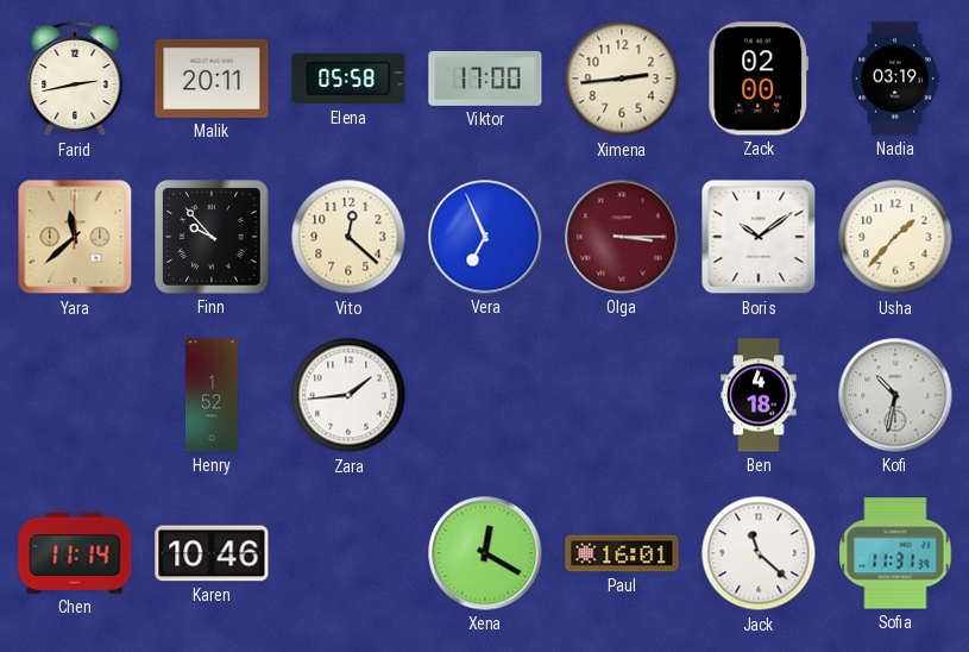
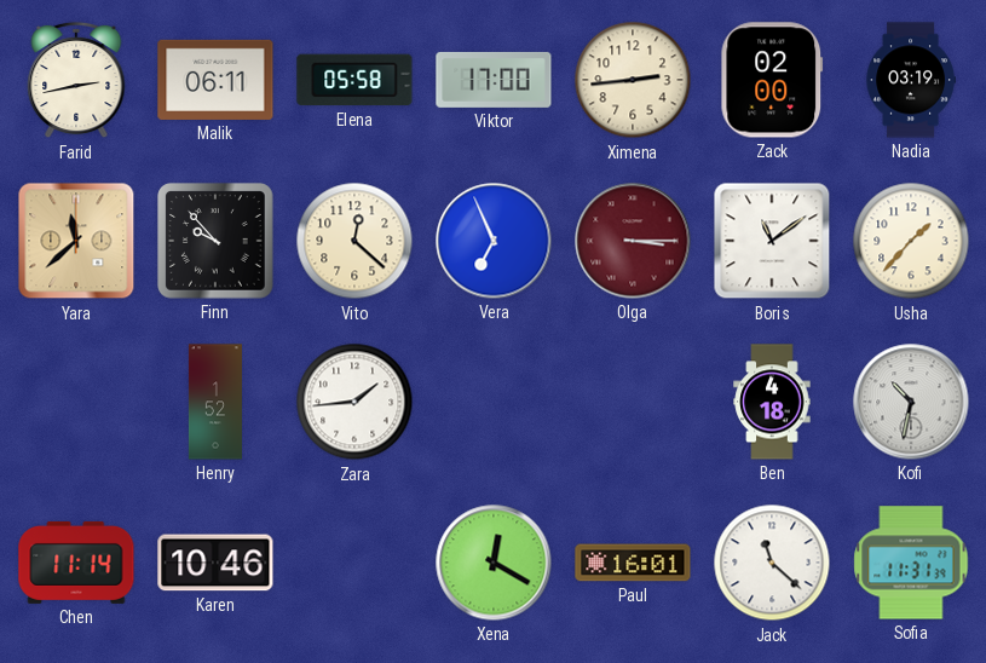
Malik: 20:11 -> 06:11 (215, 80)
Boris: 10:09 -> 11:09 (772, 241)
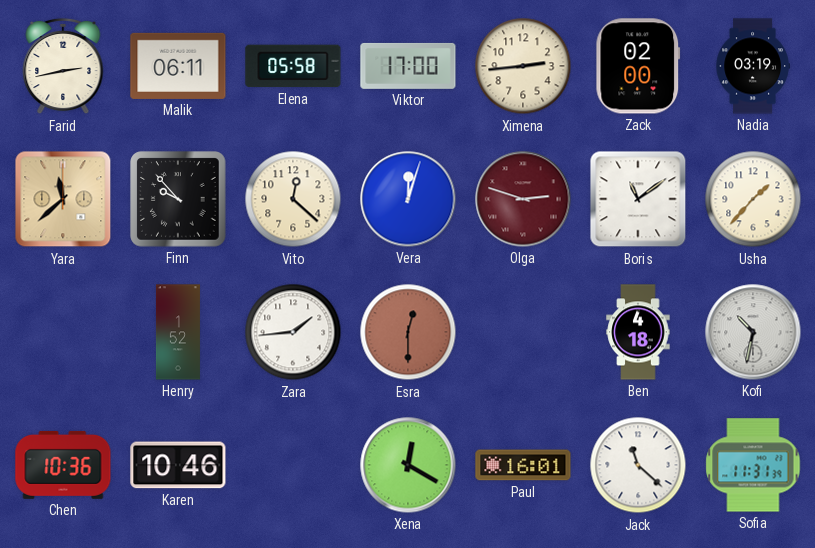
Vera: 6:56 -> 12:03 (408, 199)
Olga: 3:15 -> 2:48 (523, 199)
Esra: none -> 12:30 (408, 332)
Chen: 11:14 -> 10:36 (63, 465)
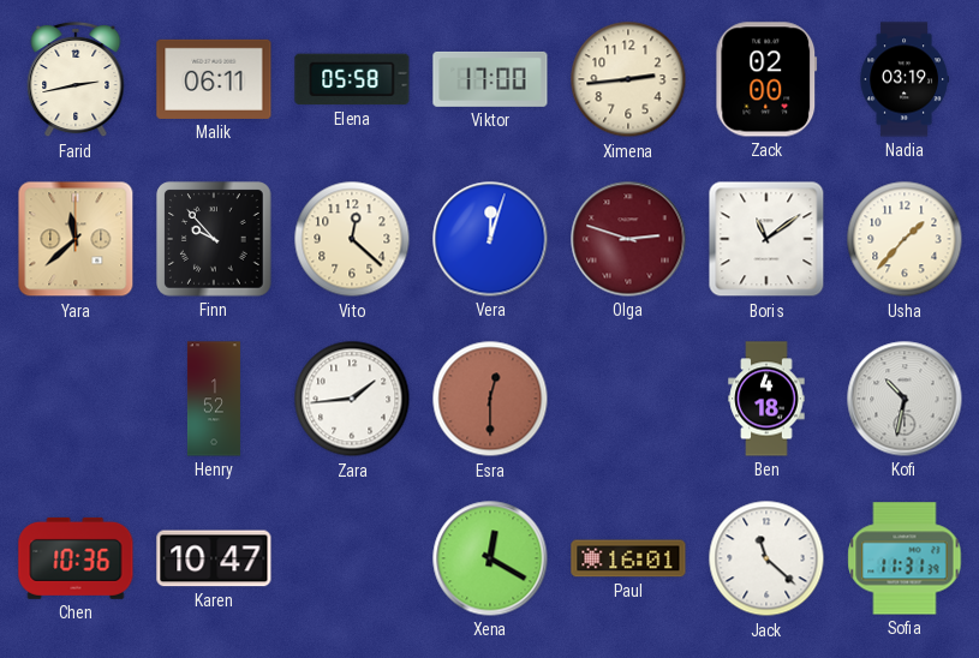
Karen: 10:46 -> 10:47 (214, 558)
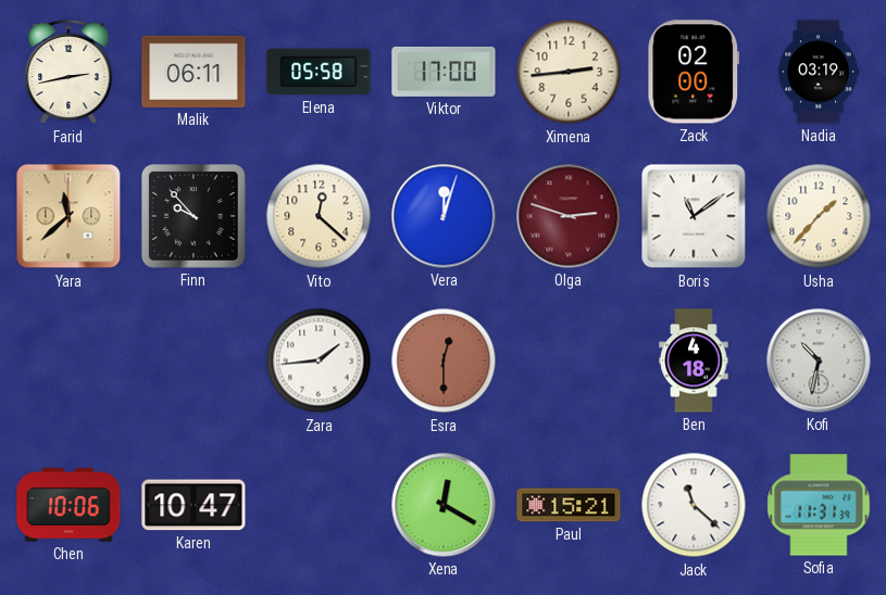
Henry: 1:52 -> none (214, 399)
Chen: 10:36 -> 10:06 (68, 505)
Paul: 16:01 -> 15:21 (569, 505)
